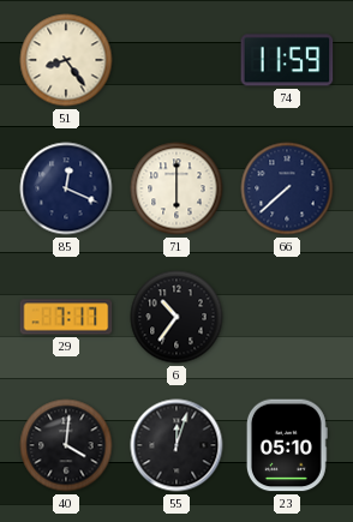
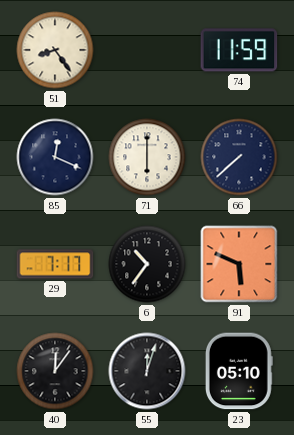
91: none -> 5:49 (239, 264)
40: 4:01 -> 12:06 (55, 371)
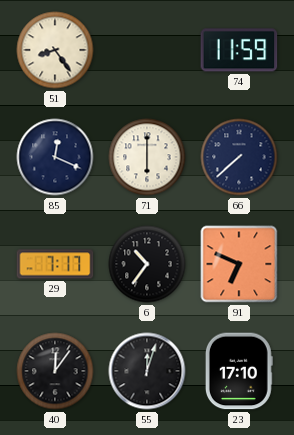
91: 5:49 -> 6:49 (239, 264)
23: 05:10 -> 17:10 (239, 371)
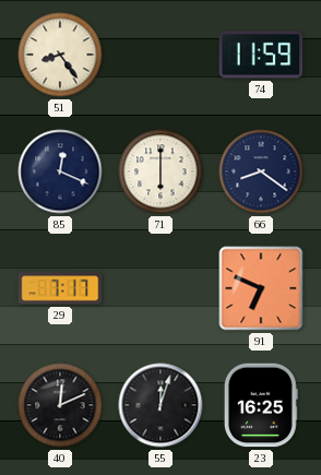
66: 7:38 -> 8:21 (261, 171)
6: 10:36 -> none (147, 264)
40: 12:06 -> 12:11 (60, 405)
23: 17:10 -> 16:25 (261, 405)
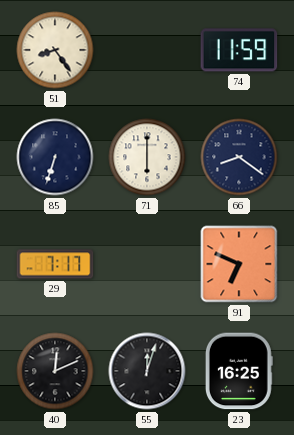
85: 12:19 -> 6:33 (55, 157)
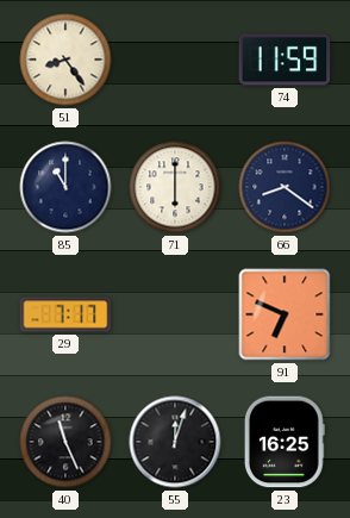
85: 6:33 -> 11:00 (65, 187)
40: 12:11 -> 11:26 (65, 442)
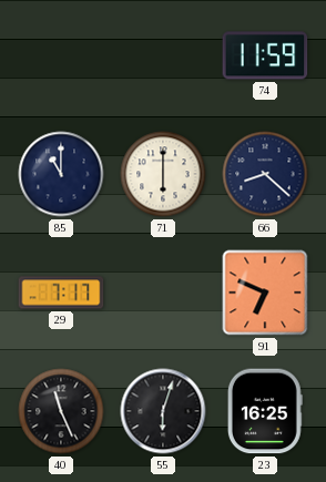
51: 8:24 -> none (65, 60)
66: 8:21 -> 8:22 (265, 174)
55: 12:03 -> 6:03 (163, 411)
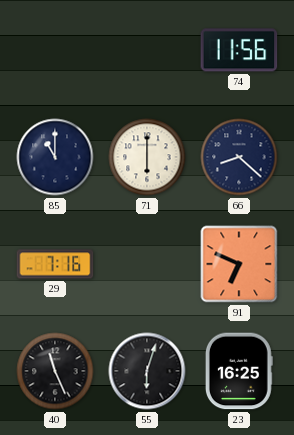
74: 11:59 -> 11:56 (239, 50)
29: 7:17 -> 7:16 (55, 264)
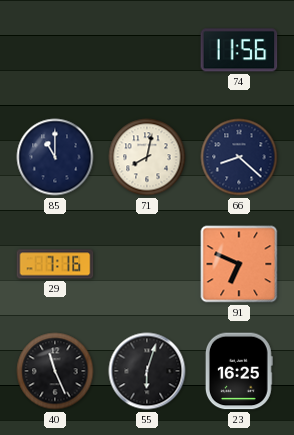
71: 6:00 -> 8:02 (147, 157)
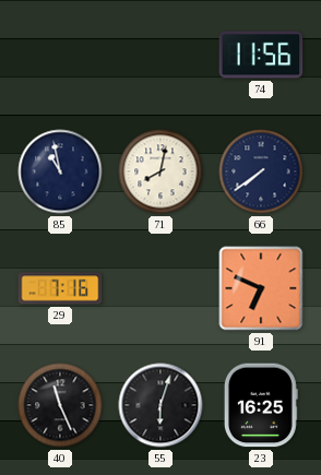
85: 11:00 -> 10:58 (60, 171)
66: 8:22 -> 7:39 (261, 171)
